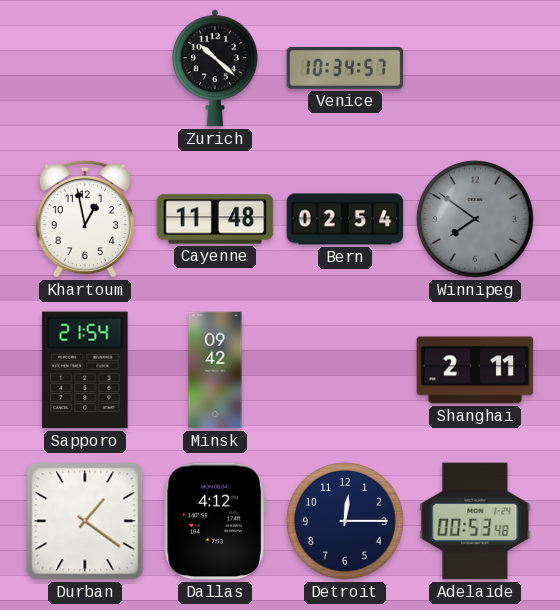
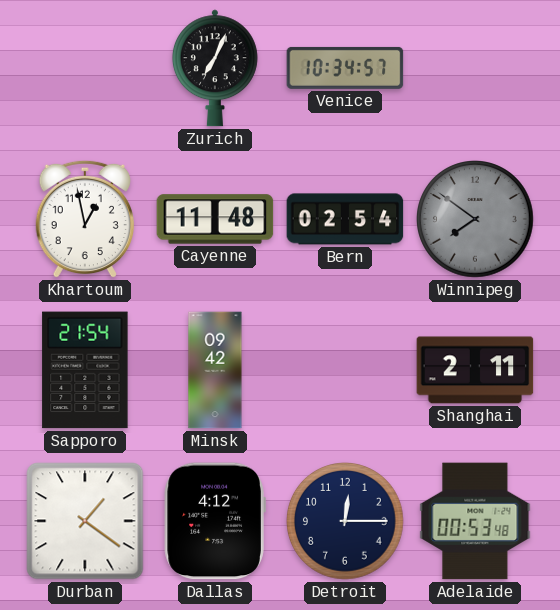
Zurich: 10:22 -> 7:04 (215, 68)
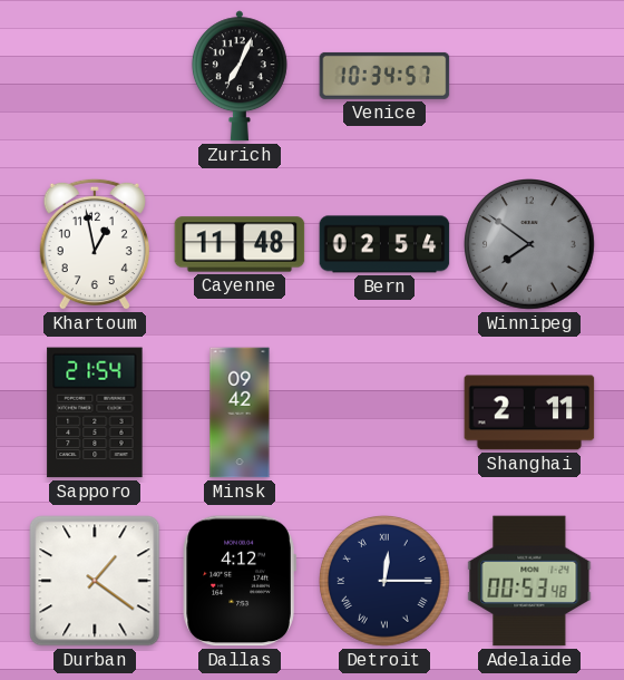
Detroit numerals: Arabic -> Roman (386, 582)
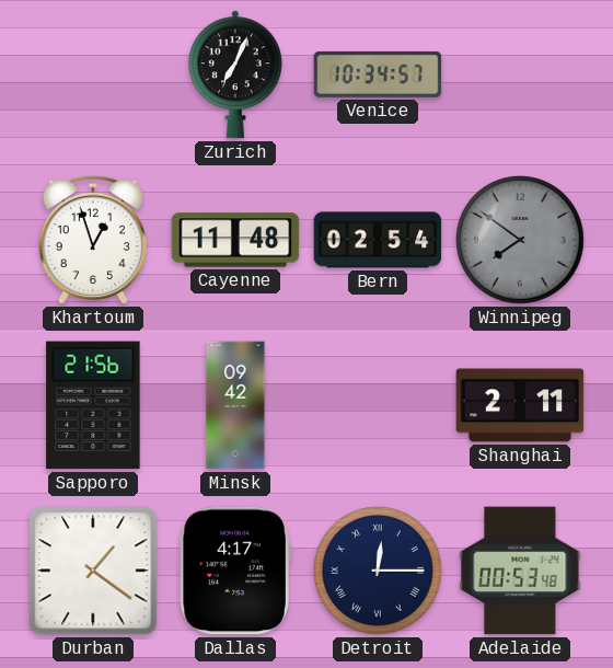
Khartoum: 12:58 -> 12:57 (93, 240)
Sapporo: 21:54 -> 21:56 (93, 405)
Dallas: 4:12 -> 4:17 (235, 571)
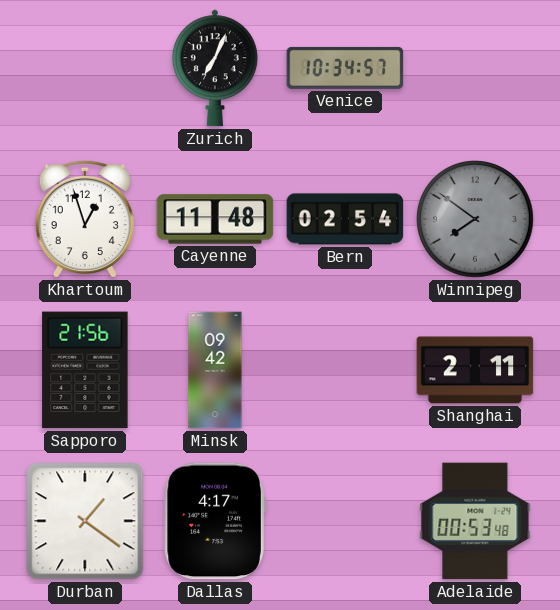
Detroit: 12:15 -> none (379, 572)
